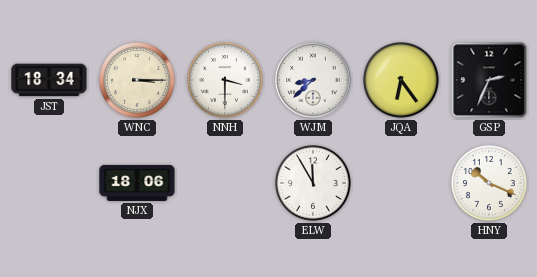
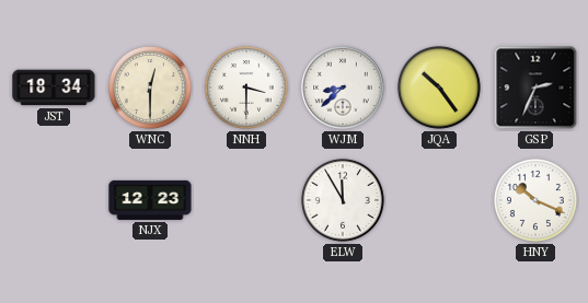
WNC: 3:15 -> 12:30 (150, 88)
JQA: 6:24 -> 10:24 (439, 88)
NJX: 18:06 -> 12:23 (150, 200)
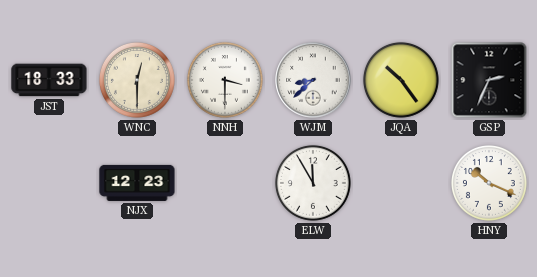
JST: 18:34 -> 18:33 (49, 80)
